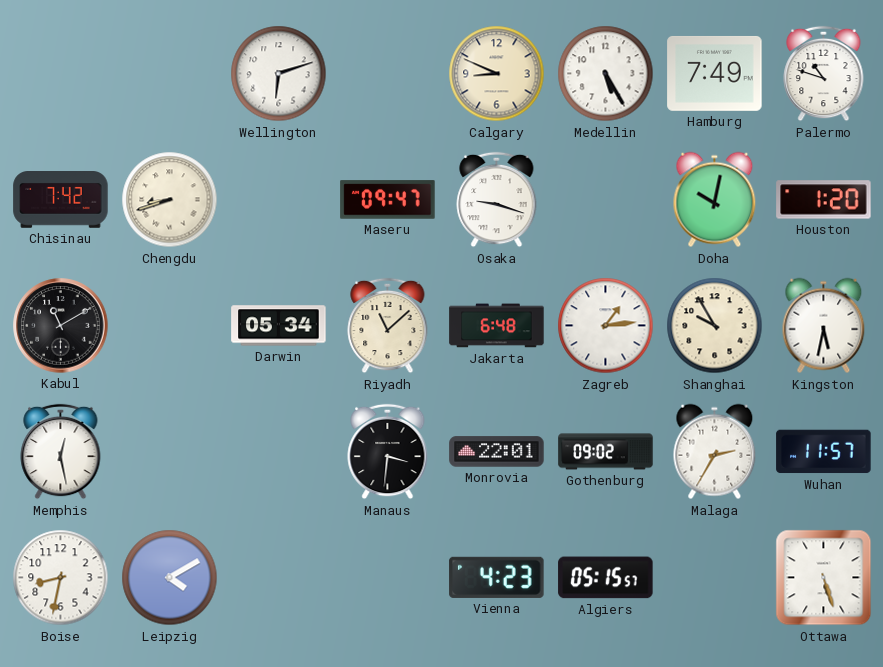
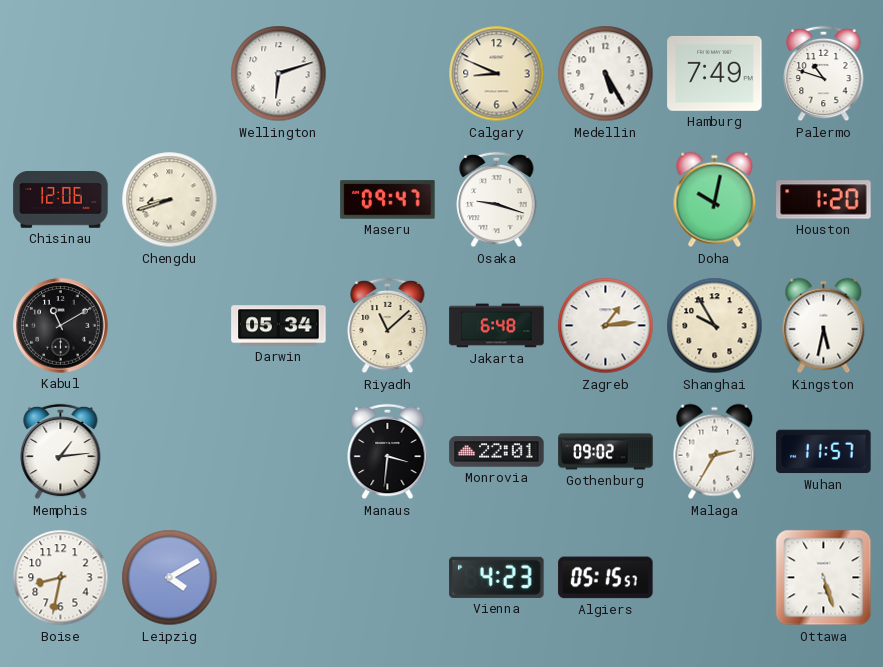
Chisinau: 7:42 -> 12:06 (61, 200)
Memphis: 12:28 -> 1:14 (61, 452)
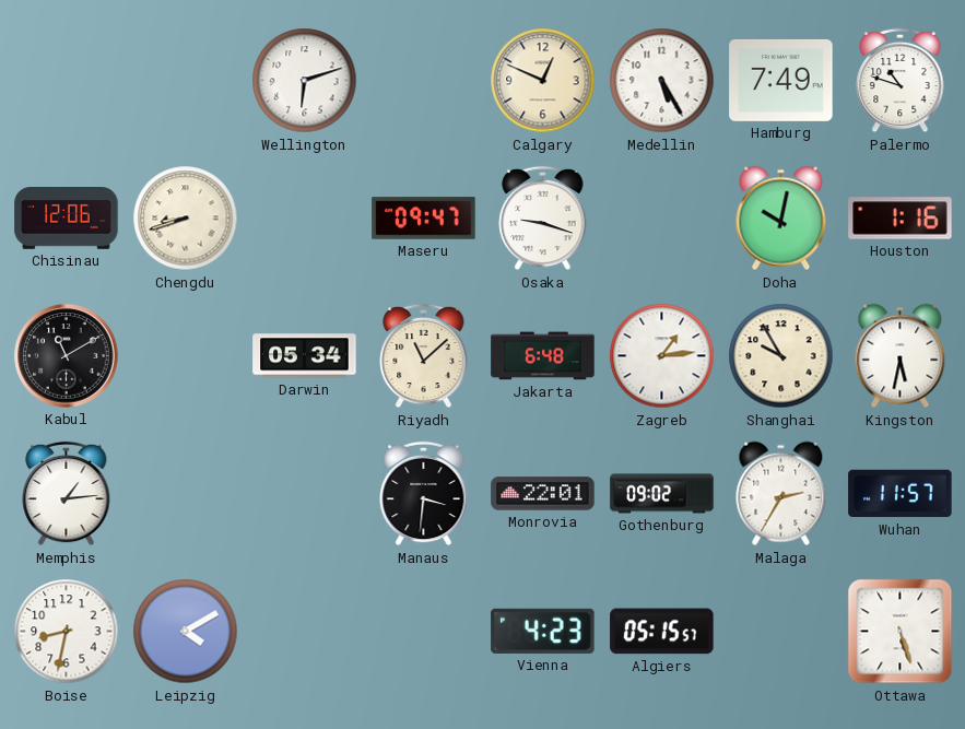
Calgary: 8:49 -> 12:49 (543, 81)
Houston: 1:20 -> 1:16 (901, 219)
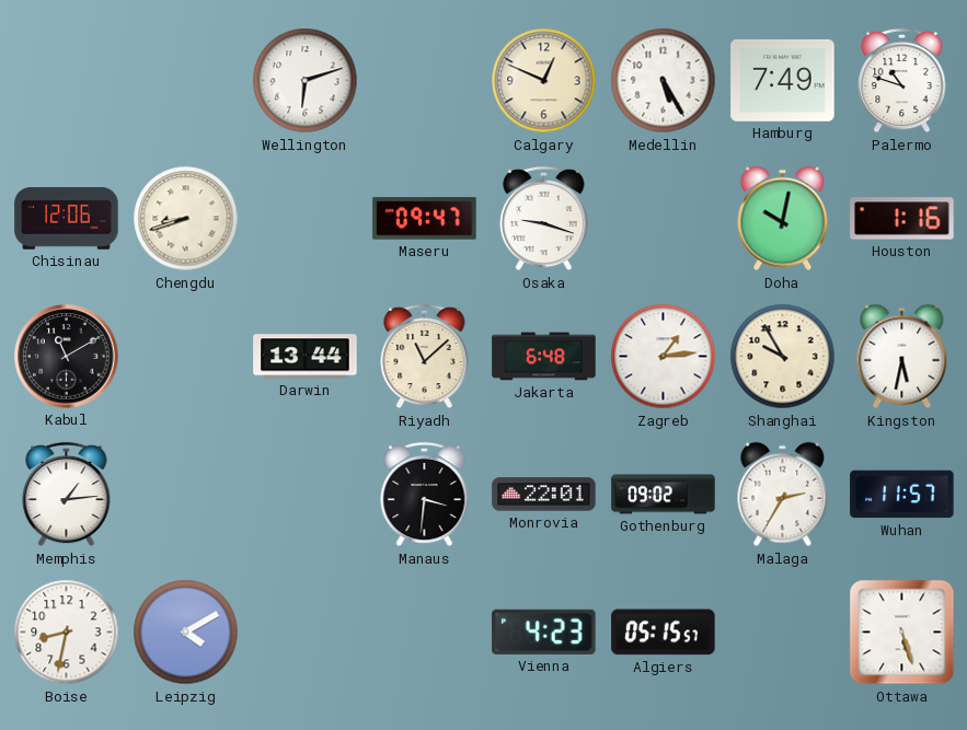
Darwin: 05:34 -> 13:44 (306, 357)
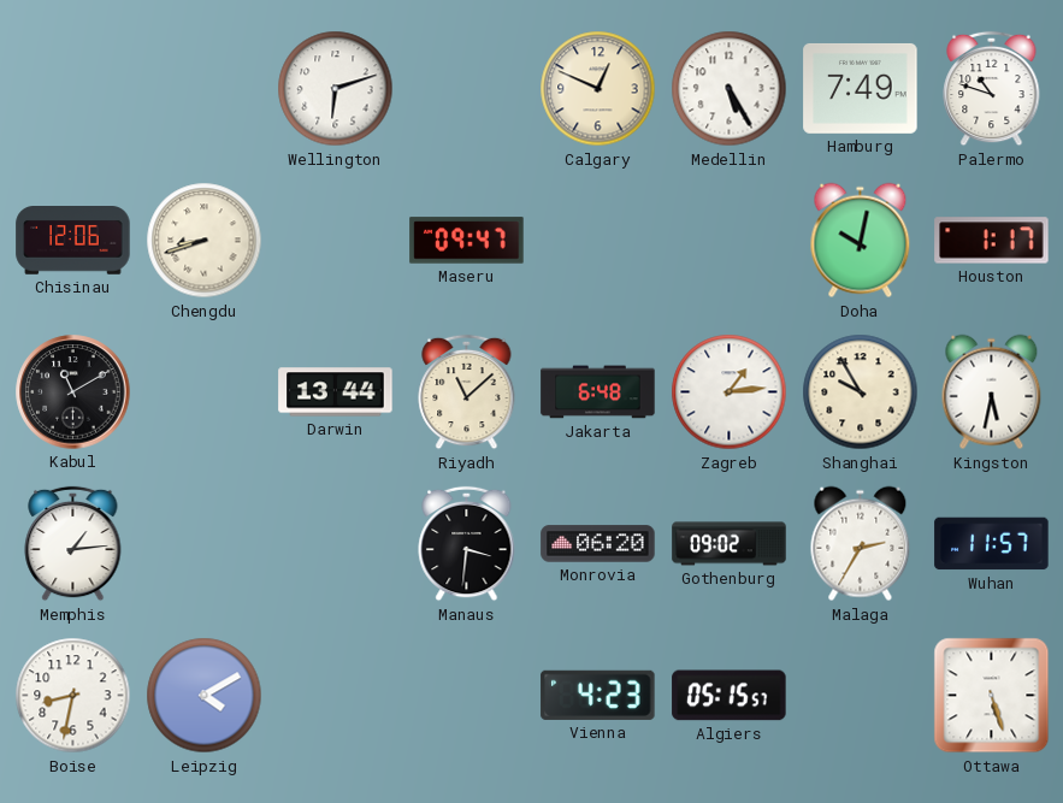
Osaka: 9:18 -> none (544, 219)
Houston: 1:16 -> 1:17 (992, 241)
Monrovia: 22:01 -> 06:20 (598, 544)
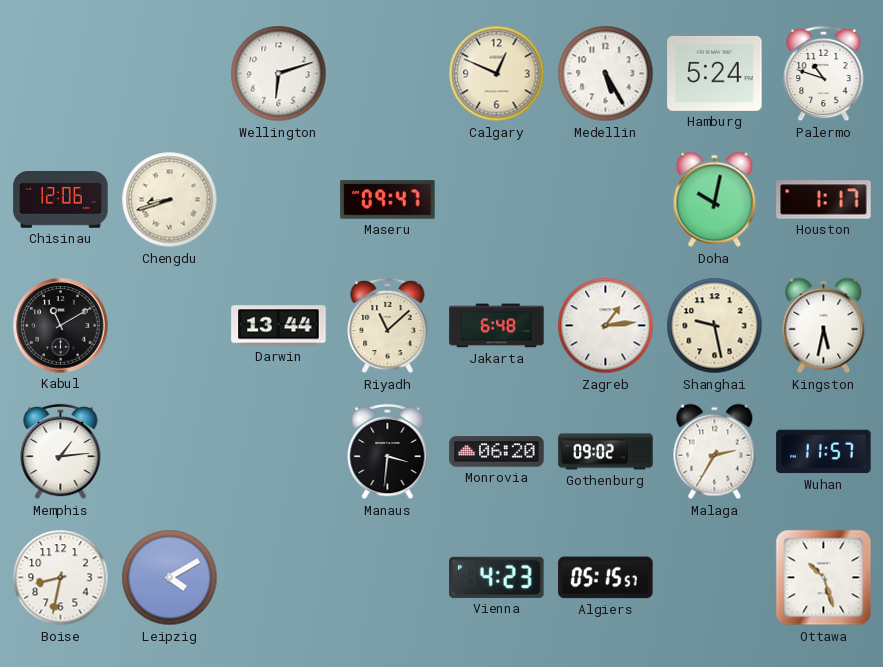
Hamburg: 7:49 -> 5:24 (715, 73)
Shanghai: 9:55 -> 9:28 (715, 326)
Ottawa: 5:27 -> 10:27 (824, 578)
